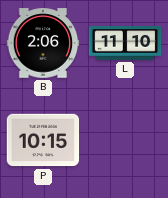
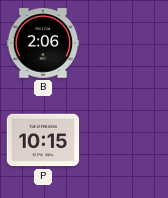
L: 11:10 -> none (125, 43)
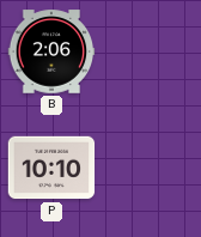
P: 10:15 -> 10:10 (51, 168)
